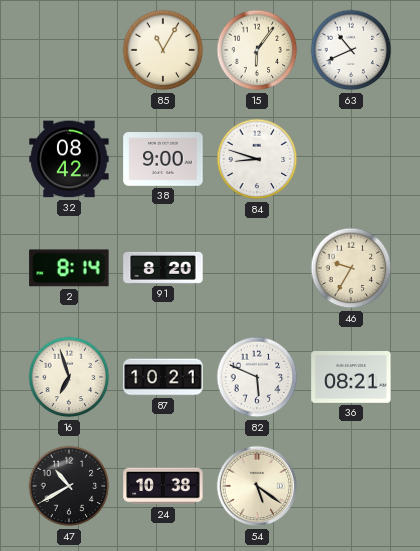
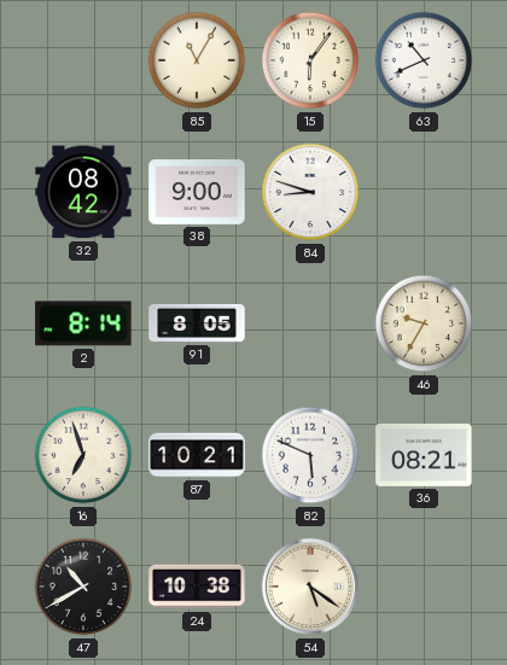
91: 8:20 -> 8:05 (197, 323)
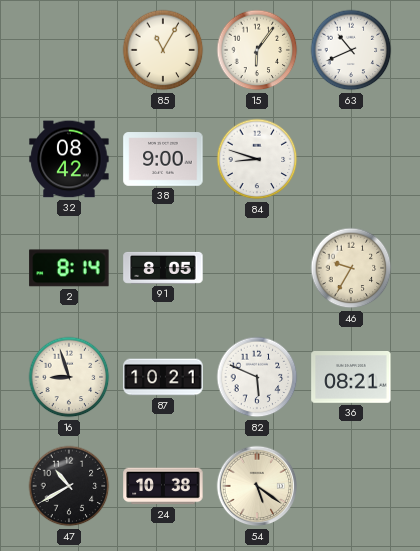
16: 6:57 -> 8:57 (69, 377)
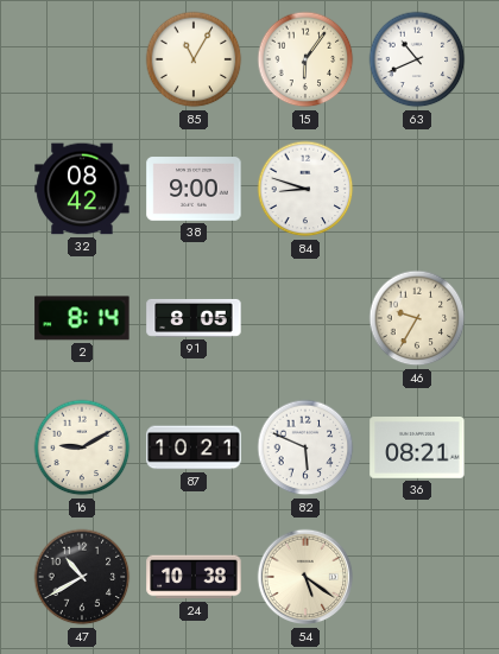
16: 8:57 -> 9:10 (82, 447)
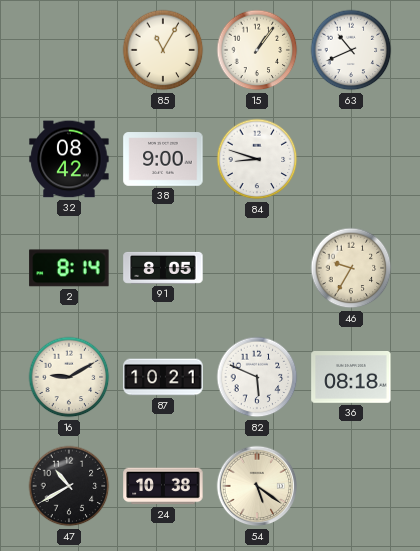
15: 6:06 -> 1:06 (257, 50)
36: 08:21 -> 08:18 (351, 377)
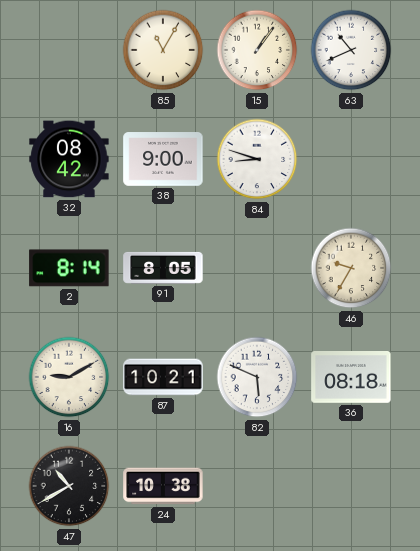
54: 5:21 -> none (257, 486)
